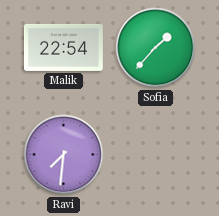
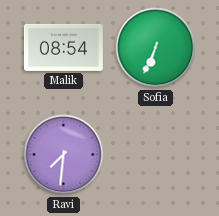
Malik: 22:54 -> 08:54 (63, 47)
Sofia: 1:37 -> 6:34 (156, 48)
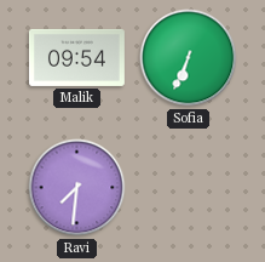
Malik: 08:54 -> 09:54 (76, 57)
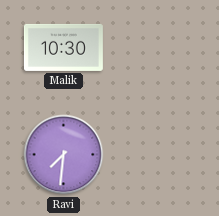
Malik: 09:54 -> 10:30 (63, 47)
Sofia: 6:34 -> none (189, 58)
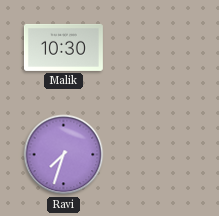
Ravi: 7:31 -> 7:33 (64, 155)
